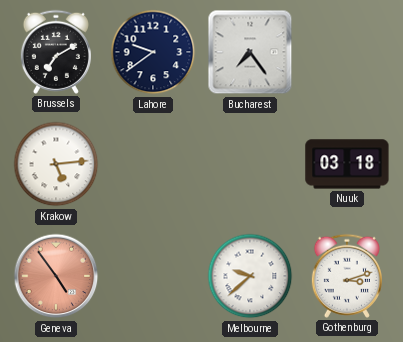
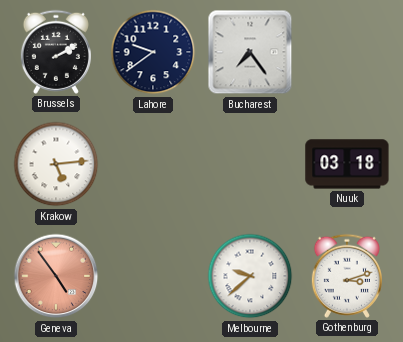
Brussels: 7:10 -> 2:10 (56, 52)
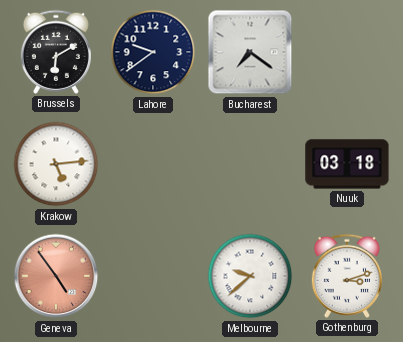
Brussels: 2:10 -> 6:10 (56, 52)
Bucharest: 7:24 -> 7:21 (250, 52)
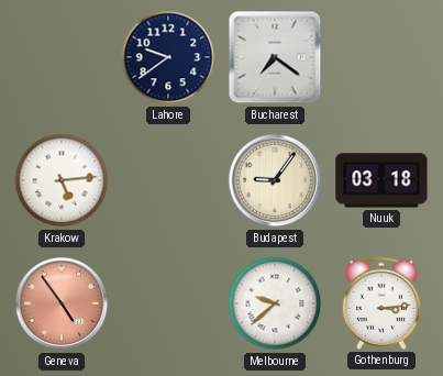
Brussels: 6:10 -> none (56, 52)
Budapest: none -> 9:06 (275, 180)
Gothenburg: 3:12 -> 3:14 (381, 303)
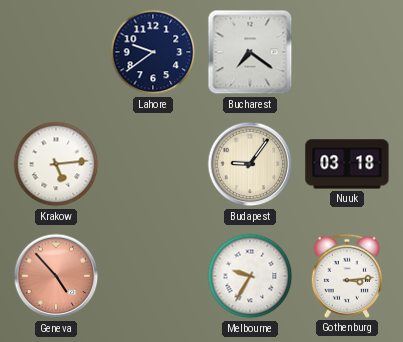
Geneva: 4:54 -> 4:53 (56, 276)
Melbourne: 9:38 -> 9:35 (250, 276)
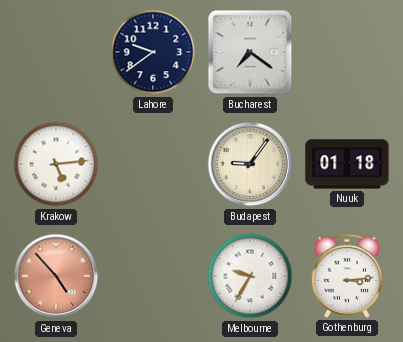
Nuuk: 03:18 -> 01:18 (347, 164)
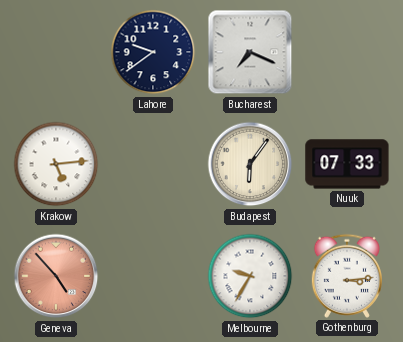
Bucharest: 7:21 -> 7:19 (250, 52)
Budapest: 9:06 -> 6:06 (250, 164)
Nuuk: 01:18 -> 07:33 (347, 164)
